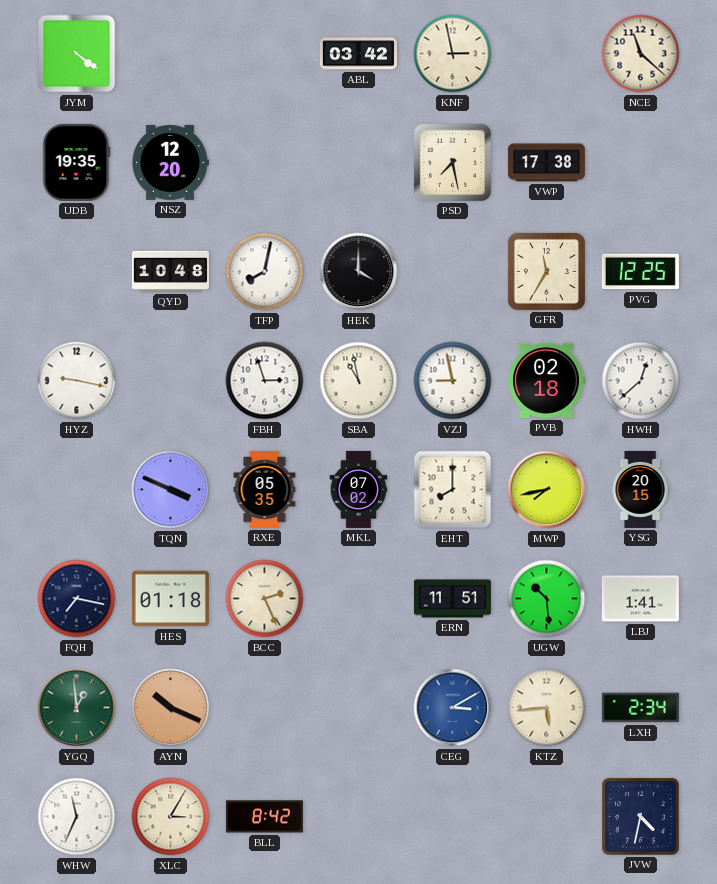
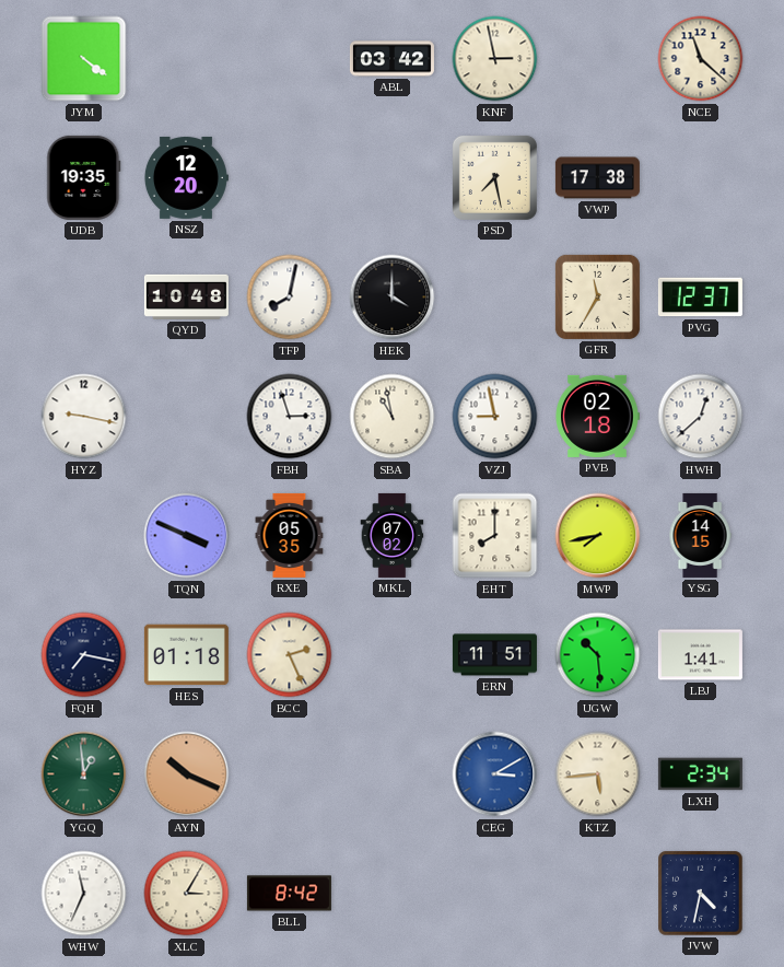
PVG: 12:25 -> 12:37 (700, 298)
YSG: 20:15 -> 14:15 (700, 535)
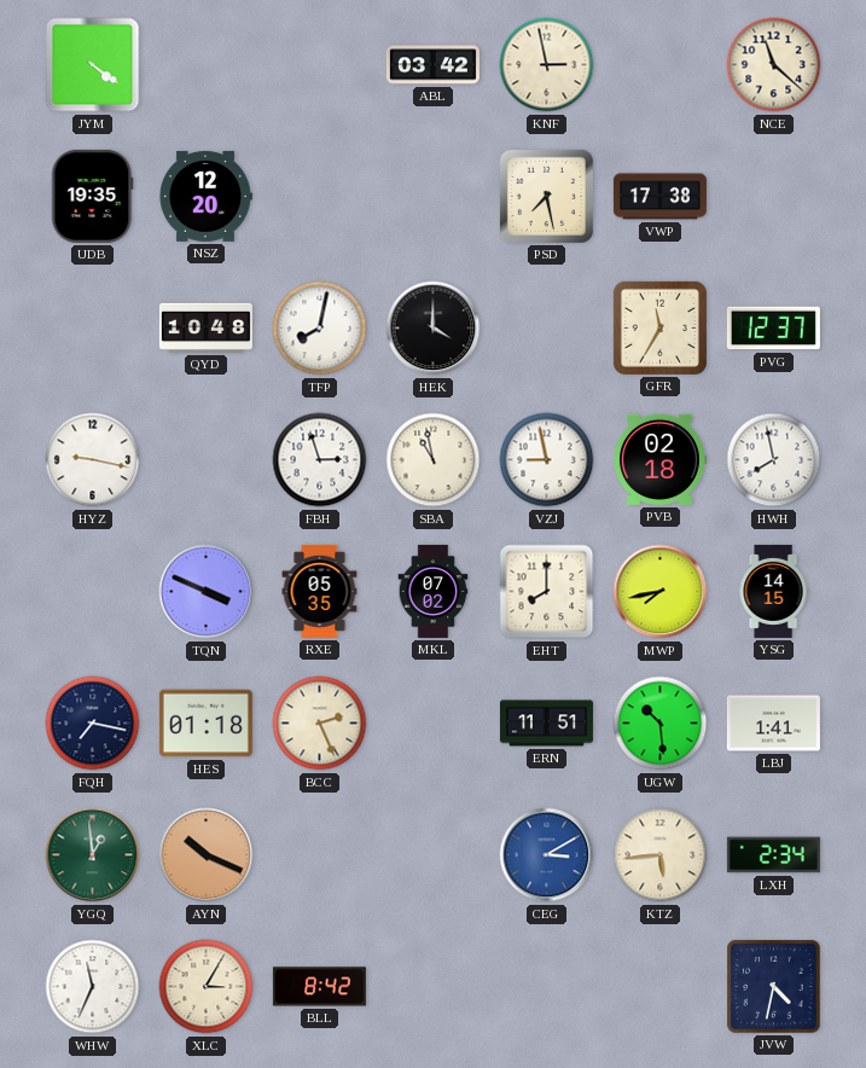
HWH: 12:38 -> 7:58 (774, 460)
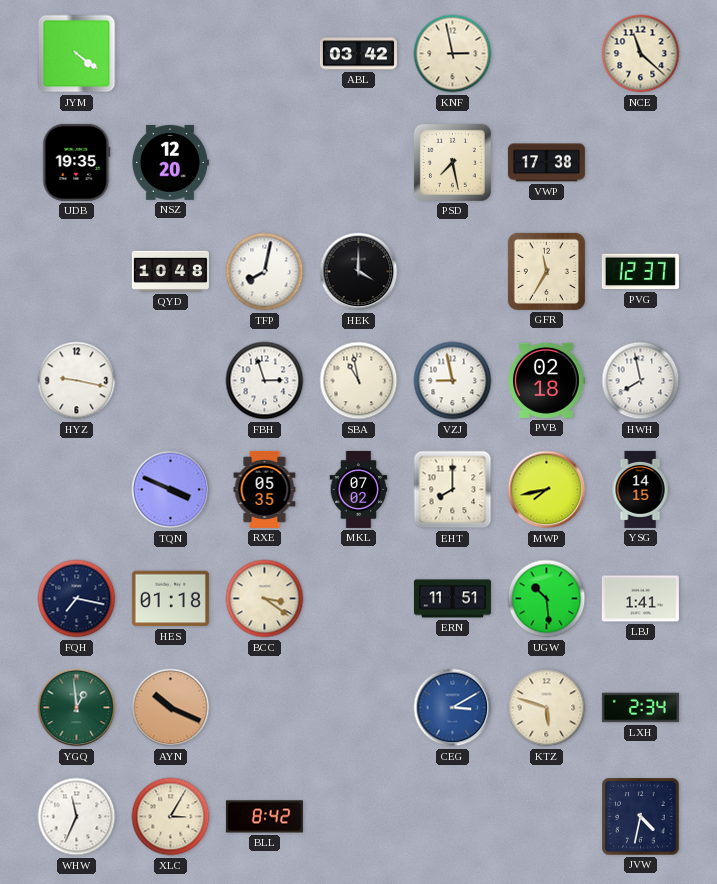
BCC: 2:26 -> 3:21 (265, 599)
KTZ: 5:44 -> 5:48 (547, 708)
